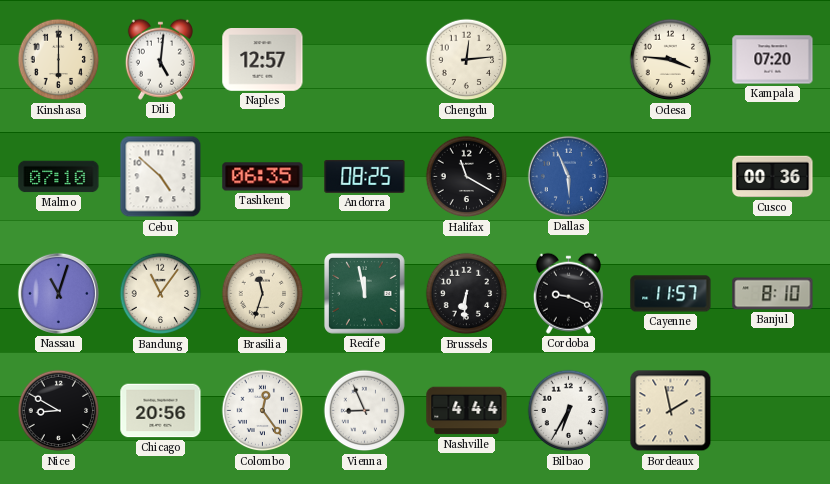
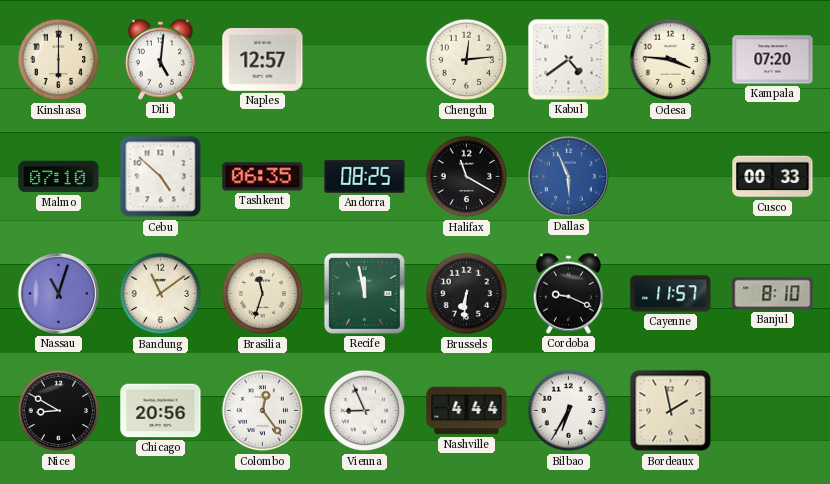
Kabul: none -> 4:39 (569, 60)
Cusco: 00:36 -> 00:33 (773, 177)
Bandung: 11:06 -> 11:09 (161, 294)
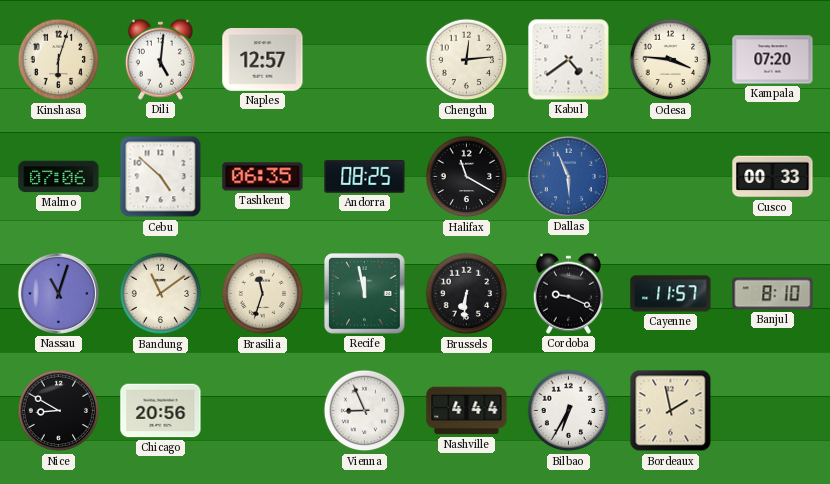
Kinshasa: 6:00 -> 6:03 (59, 60)
Malmo: 07:10 -> 07:06 (59, 177)
Colombo: 12:24 -> none (263, 411)
